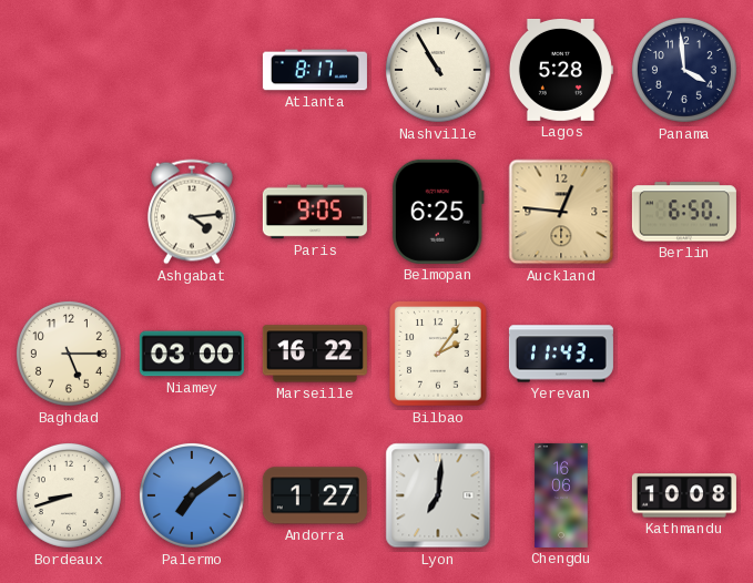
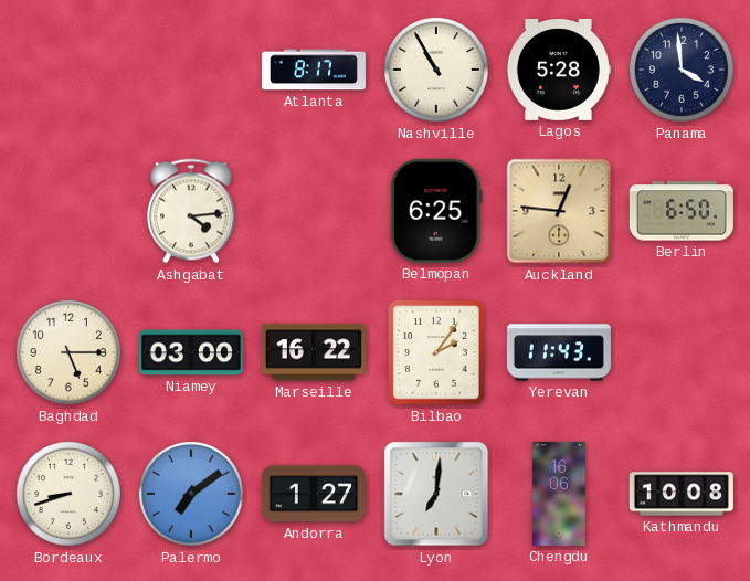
Paris: 9:05 -> none (315, 212)
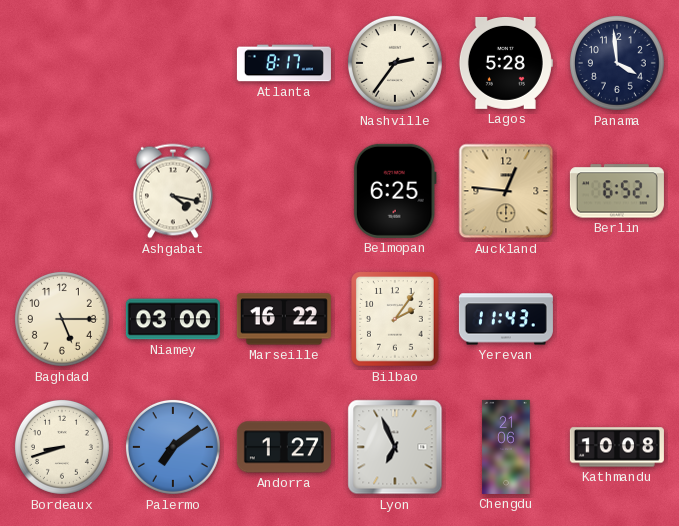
Nashville: 10:55 -> 2:36 (395, 63)
Ashgabat: 4:14 -> 4:17 (173, 191)
Berlin: 6:50 -> 6:52 (617, 191)
Lyon: 7:01 -> 6:56 (395, 447)
Chengdu: 16:06 -> 21:06 (506, 447)
